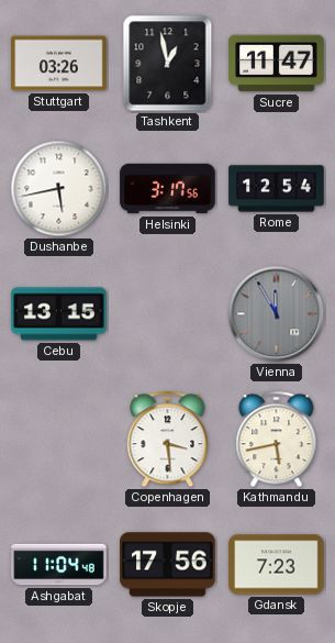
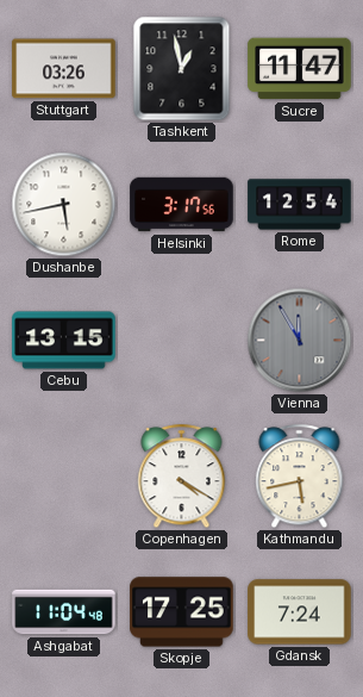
Copenhagen: 3:29 -> 4:20 (182, 477)
Skopje: 17:56 -> 17:25 (182, 612)
Gdansk: 7:23 -> 7:24 (300, 612)
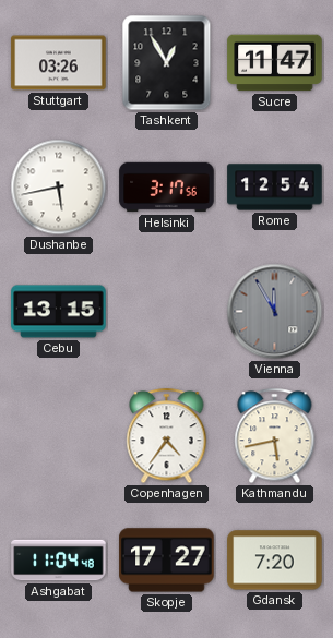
Tashkent: 12:58 -> 12:55 (167, 63)
Copenhagen: 4:20 -> 4:36 (167, 436)
Skopje: 17:25 -> 17:27 (167, 561)
Gdansk: 7:24 -> 7:20 (275, 561)
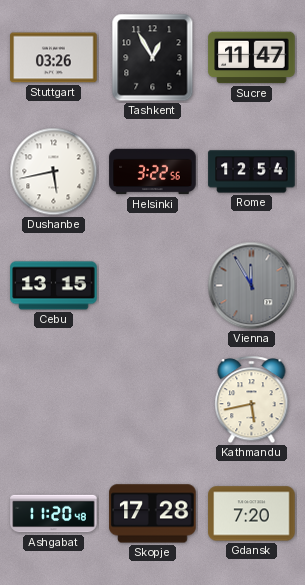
Helsinki: 3:17 -> 3:22 (153, 172)
Copenhagen: 4:36 -> none (167, 436)
Ashgabat: 11:04 -> 11:20 (54, 514)
Skopje: 17:27 -> 17:28 (153, 514)
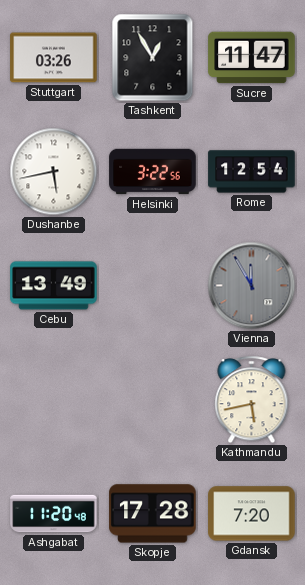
Cebu: 13:15 -> 13:49 (54, 286)
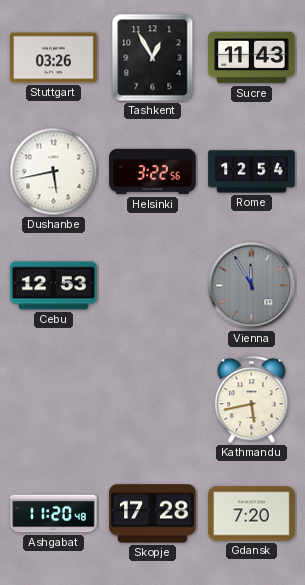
Sucre: 11:47 -> 11:43 (252, 58)
Cebu: 13:49 -> 12:53 (54, 286)
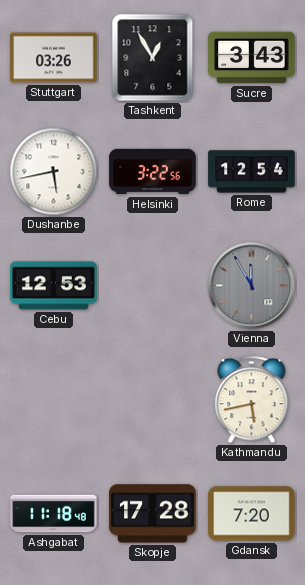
Sucre: 11:43 -> 3:43 (252, 58)
Ashgabat: 11:20 -> 11:18 (54, 514)
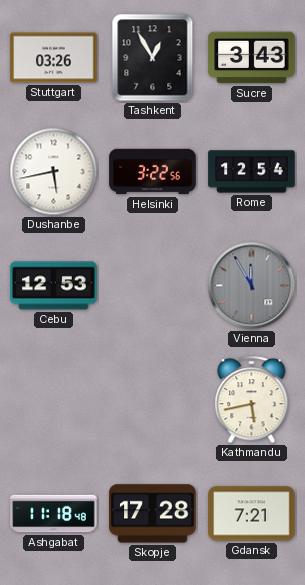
Gdansk: 7:20 -> 7:21 (252, 514)
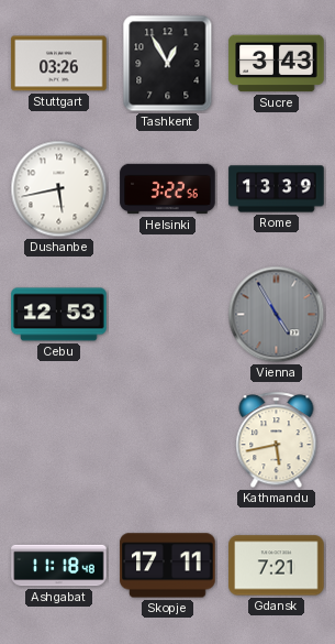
Rome: 12:54 -> 13:39 (277, 189)
Vienna: 11:55 -> 4:55 (277, 315)
Skopje: 17:28 -> 17:11 (168, 566)
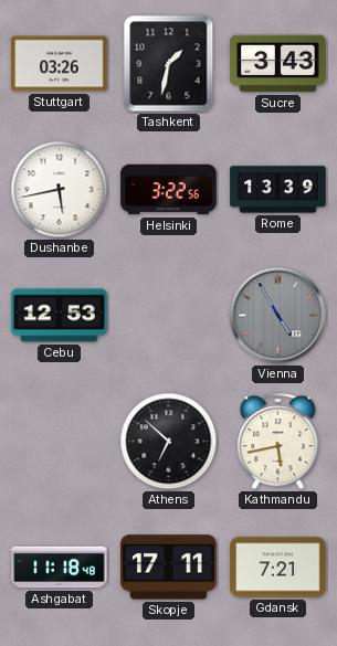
Tashkent: 12:55 -> 1:32 (169, 64)
Athens: none -> 6:52 (169, 442)
